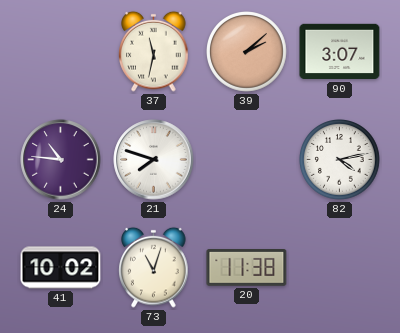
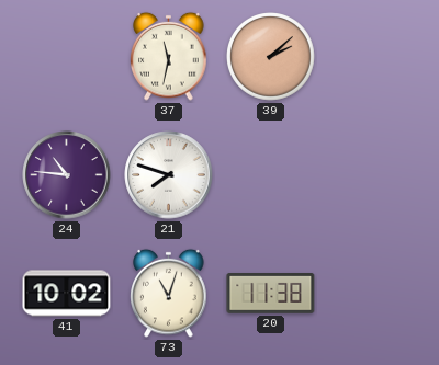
90: 3:07 -> none (340, 52)
82: 4:13 -> none (340, 160)
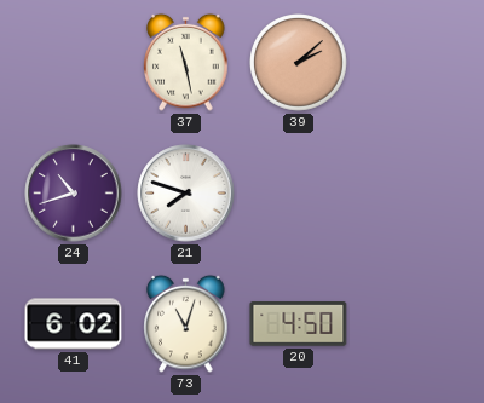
37: 11:32 -> 11:28 (186, 62)
24: 10:46 -> 10:42 (74, 194)
41: 10:02 -> 6:02 (74, 324)
20: 11:38 -> 4:50 (299, 324)
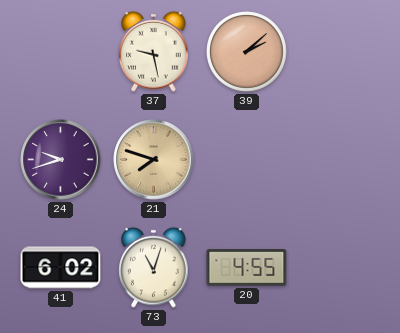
37: 11:28 -> 9:28 (154, 51)
24: 10:42 -> 9:42 (61, 160)
21 dial: white -> champagne (154, 160)
20: 4:50 -> 4:55 (247, 268)
